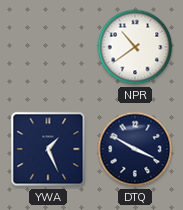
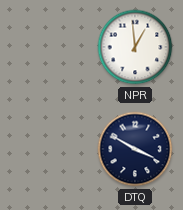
NPR: 10:39 -> 12:59 (135, 47)
YWA: 1:26 -> none (48, 149)
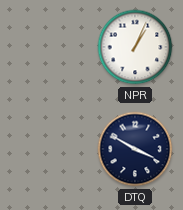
NPR: 12:59 -> 1:04 (135, 47)
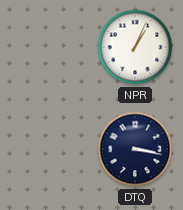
DTQ: 3:50 -> 3:17 (135, 149)
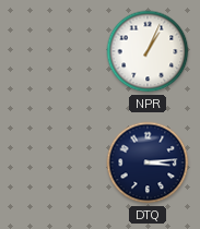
DTQ: 3:17 -> 3:14 (148, 162)
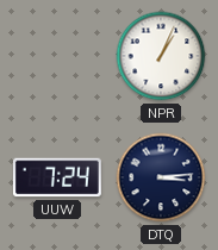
UUW: none -> 7:24 (57, 177)
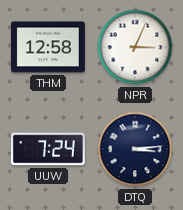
THM: none -> 12:58 (48, 47)
NPR: 1:04 -> 3:04 (135, 47)
